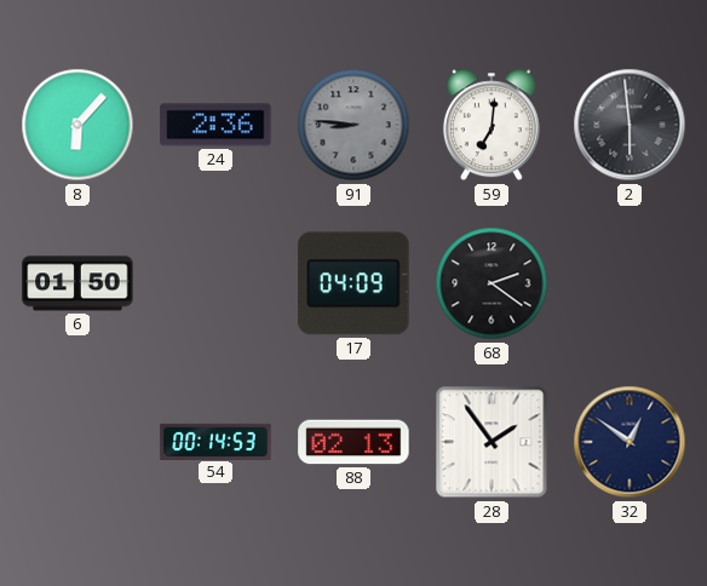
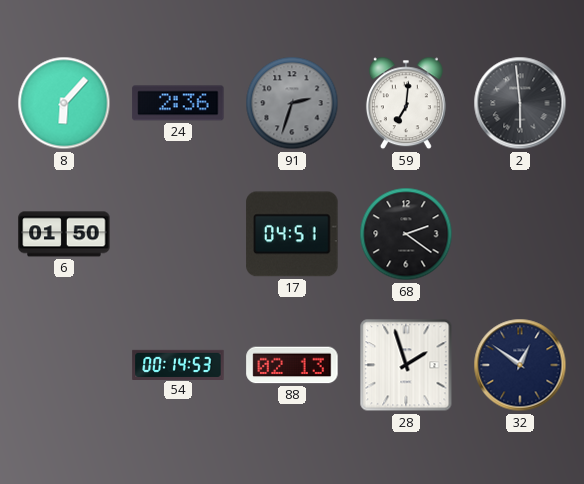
91: 8:46 -> 2:33 (292, 103)
17: 04:09 -> 04:51 (292, 234)
28: 1:54 -> 1:57 (406, 365)
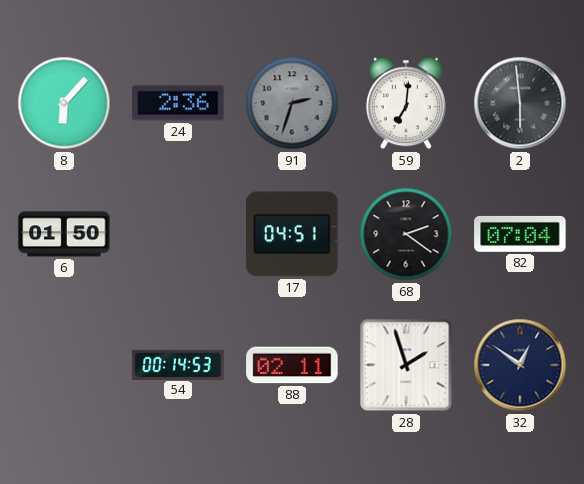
82: none -> 07:04 (520, 234)
88: 02:13 -> 02:11 (292, 365)
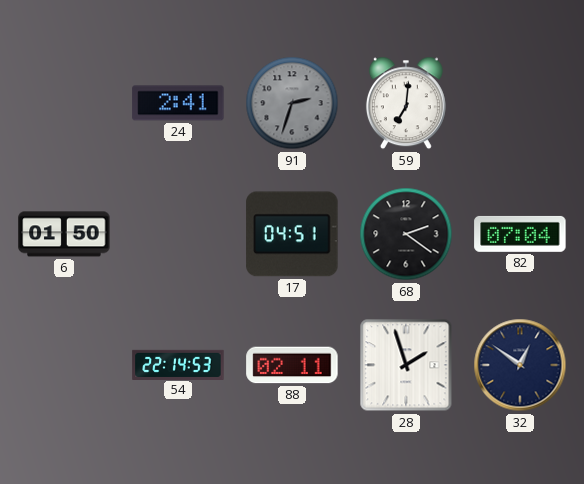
8: 6:07 -> none (64, 103)
24: 2:36 -> 2:41 (178, 103)
2: 5:59 -> none (520, 103)
54: 00:14 -> 22:14 (178, 364)
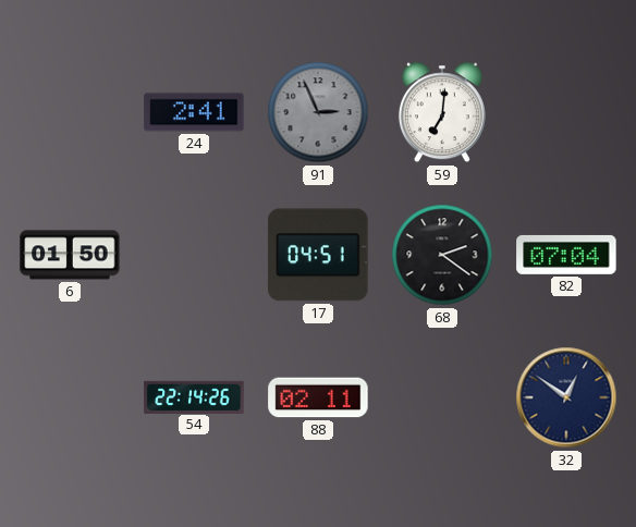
91: 2:33 -> 2:56 (318, 112)
54: 22:14:53 -> 22:14:26 (194, 396)
28: 1:57 -> none (406, 365)
